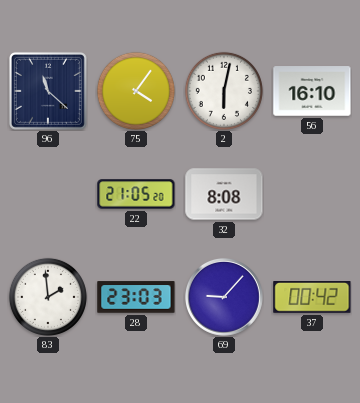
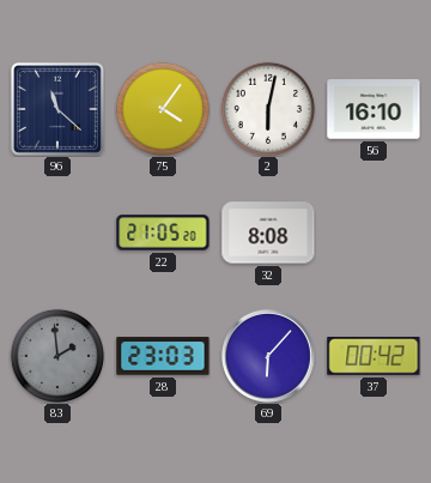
83 dial: white -> grey (57, 356)
69: 9:07 -> 6:07 (268, 356)
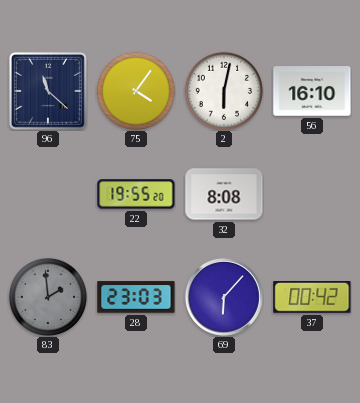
22: 21:05 -> 19:55 (136, 194)
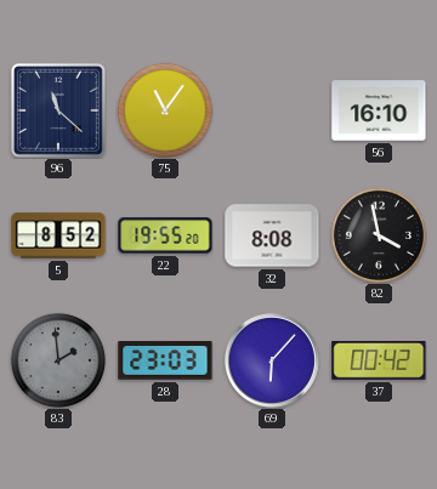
75: 4:06 -> 11:06 (165, 110)
2: 6:02 -> none (224, 91)
5: none -> 8:52 (58, 235)
82: none -> 3:58 (379, 235)
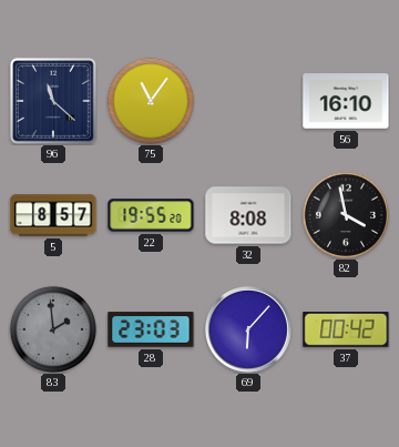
5: 8:52 -> 8:57 (53, 215)
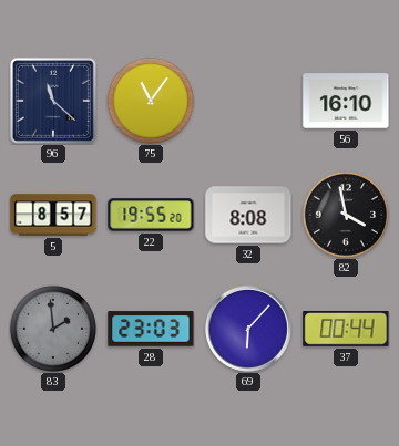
37: 00:42 -> 00:44 (346, 330)
